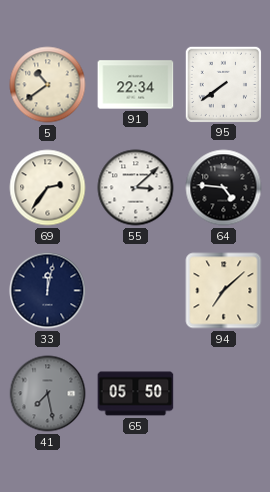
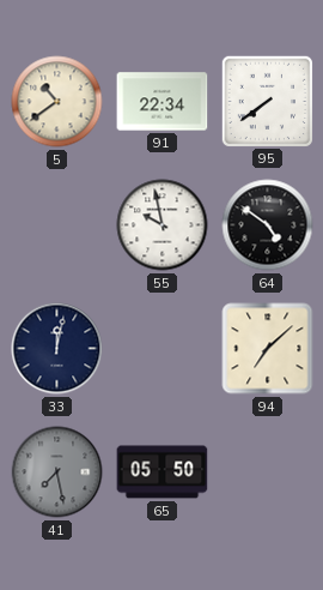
69: 2:36 -> none (48, 188)
55: 3:08 -> 9:58 (163, 225)
64: 4:46 -> 4:51 (268, 225)
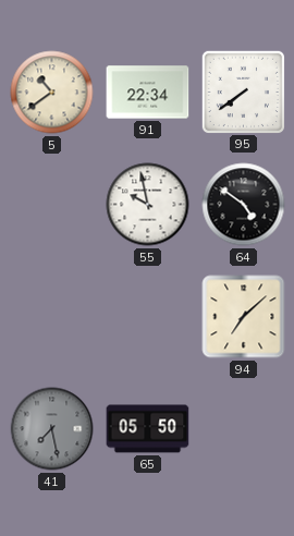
33: 12:02 -> none (57, 349)
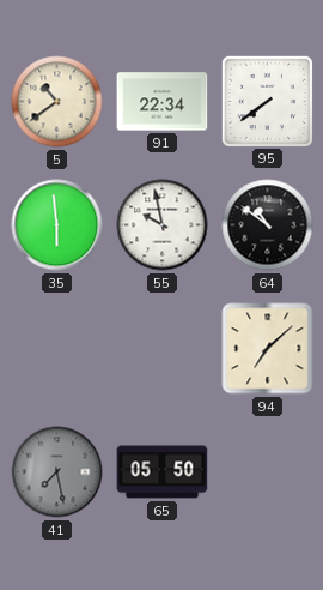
35: none -> 5:59 (57, 225)
64: 4:51 -> 10:51 (268, 225)
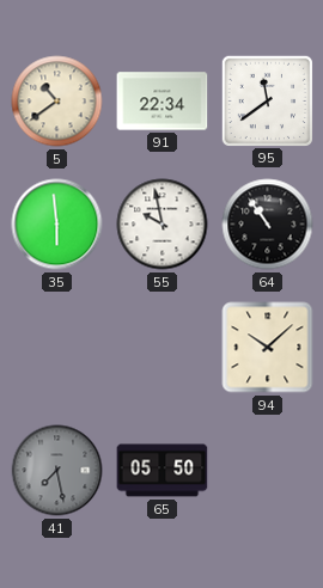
95: 7:39 -> 11:39 (267, 100)
64: 10:51 -> 10:54 (268, 225)
94: 7:08 -> 10:08 (268, 348)
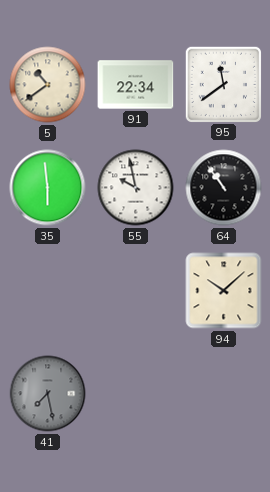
65: 05:50 -> none (163, 471)
